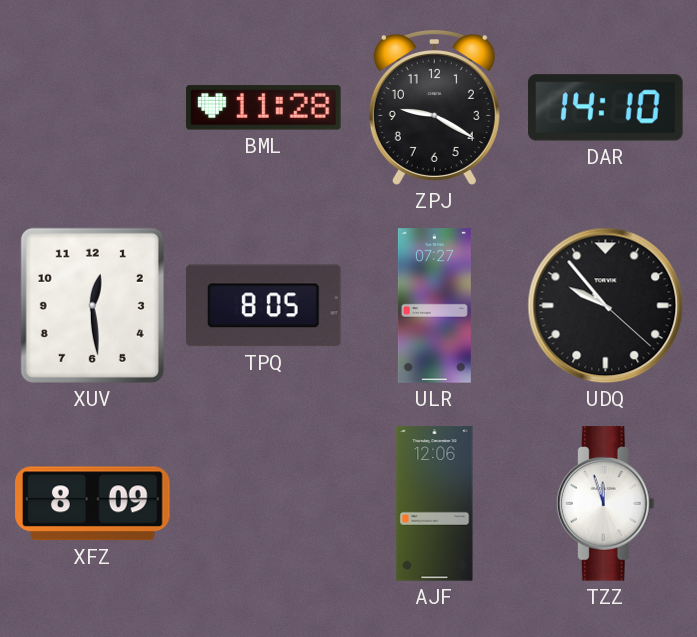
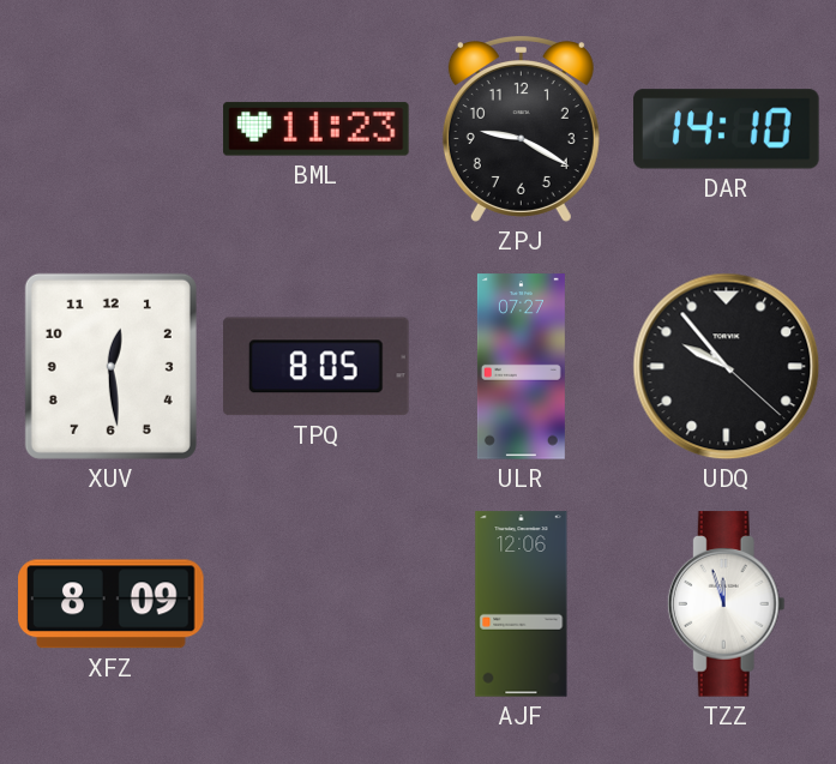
BML: 11:28 -> 11:23 (317, 130)
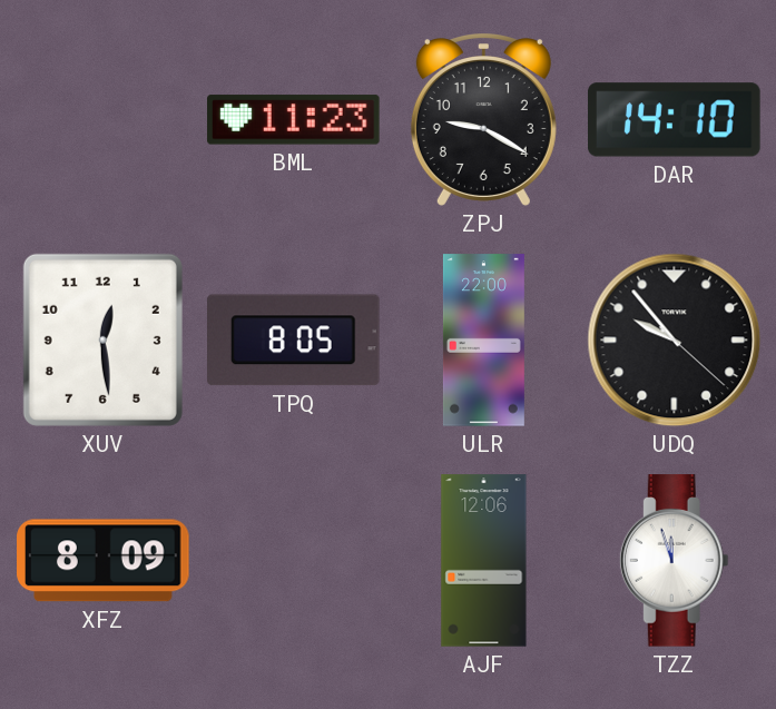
ULR: 07:27 -> 22:00 (483, 341)
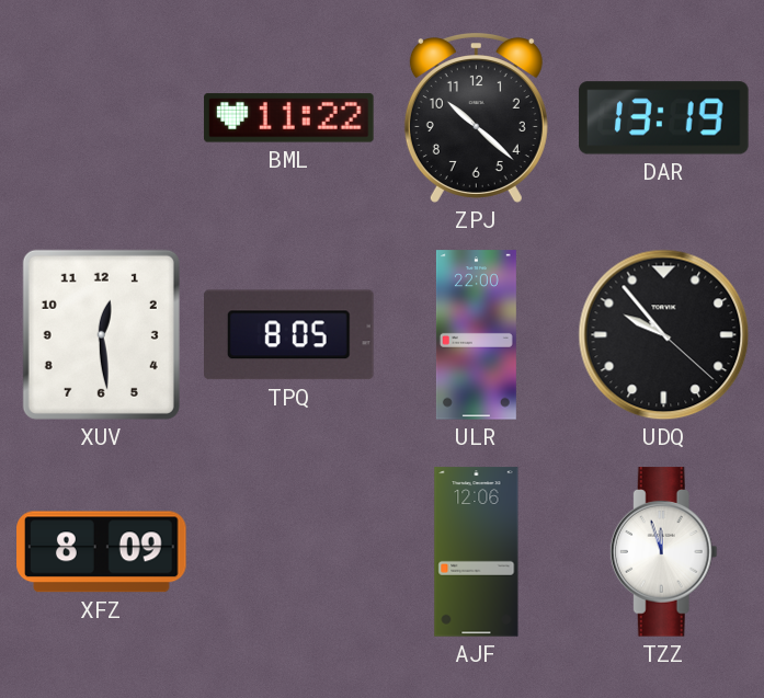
BML: 11:23 -> 11:22 (289, 118)
ZPJ: 9:20 -> 10:22 (476, 118)
DAR: 14:10 -> 13:19 (664, 118)
